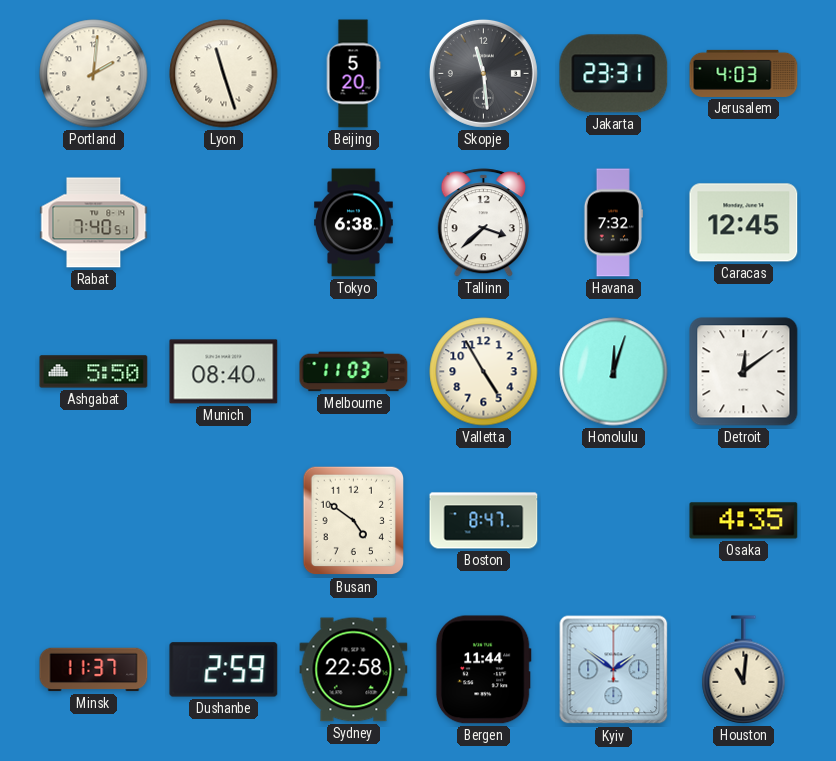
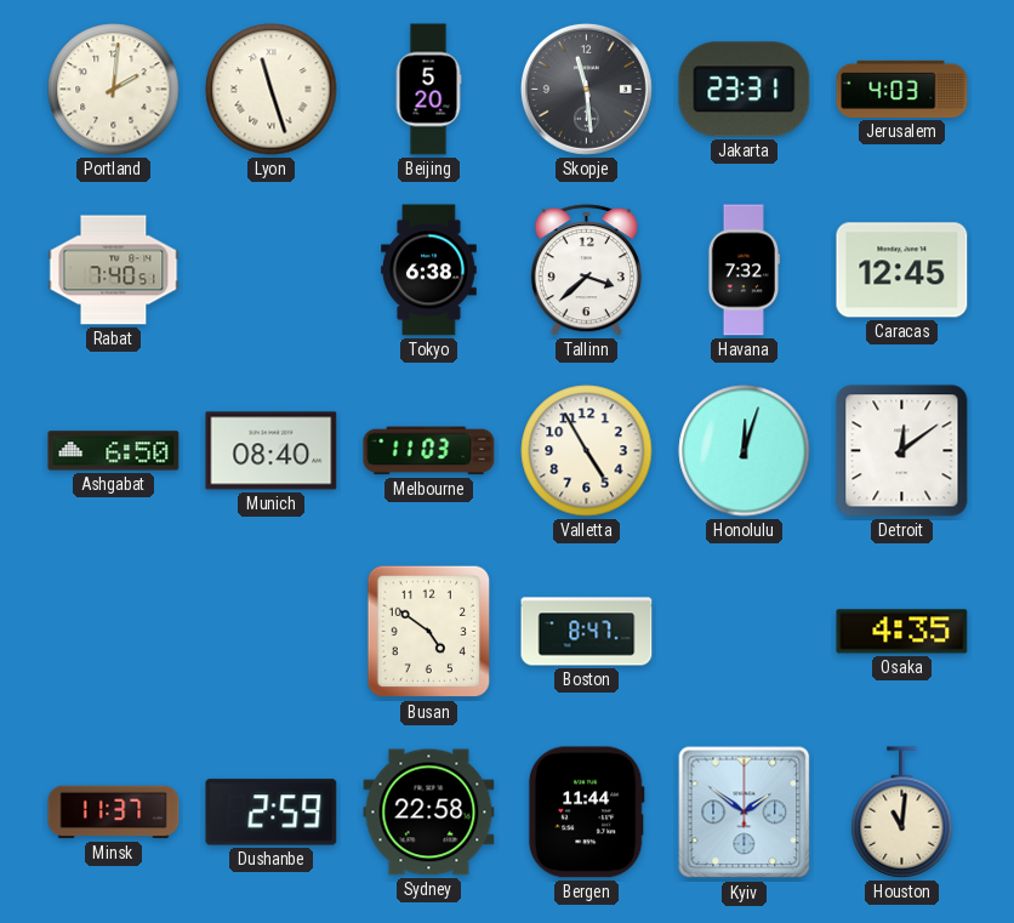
Ashgabat: 5:50 -> 6:50 (114, 451)
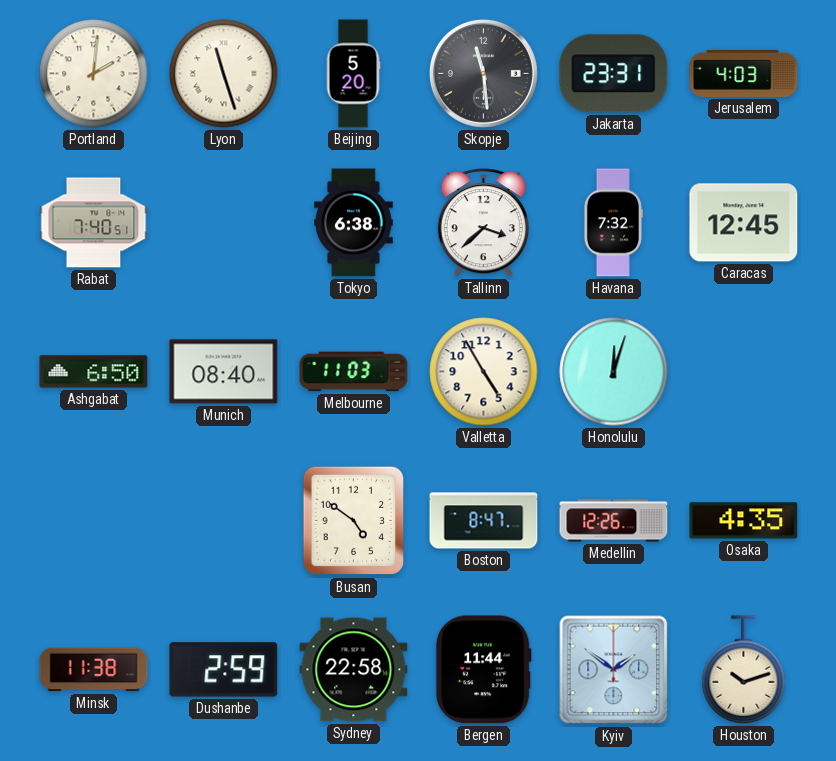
Detroit: 12:09 -> none (902, 451)
Medellin: none -> 12:26 (614, 521)
Minsk: 11:37 -> 11:38 (94, 670)
Houston: 11:01 -> 10:12 (744, 670)
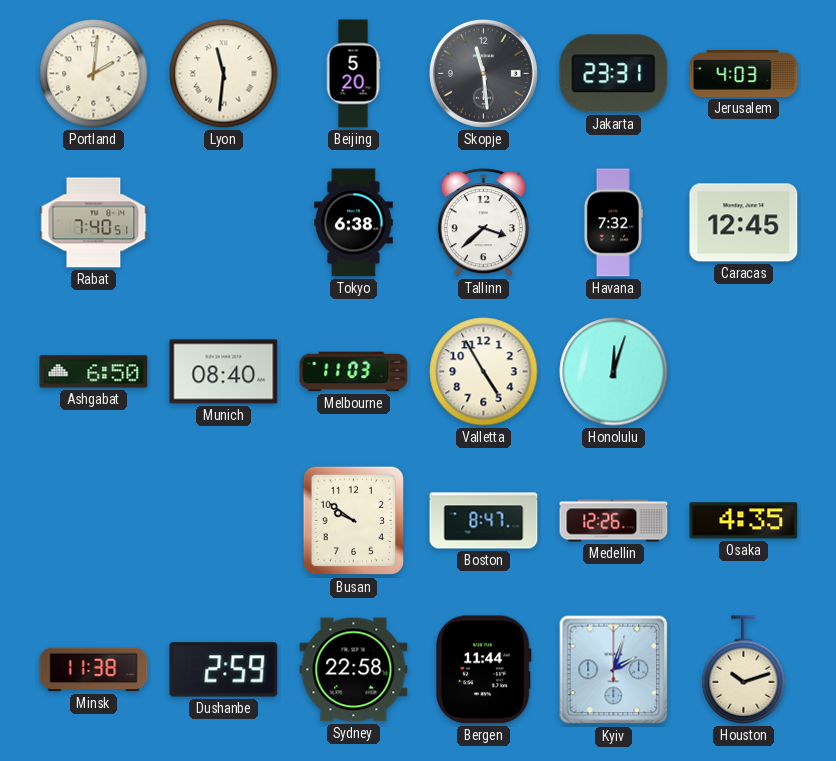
Lyon: 11:27 -> 11:31 (224, 74)
Busan: 4:51 -> 9:51 (354, 521)
Kyiv: 1:51 -> 2:03 (614, 670)
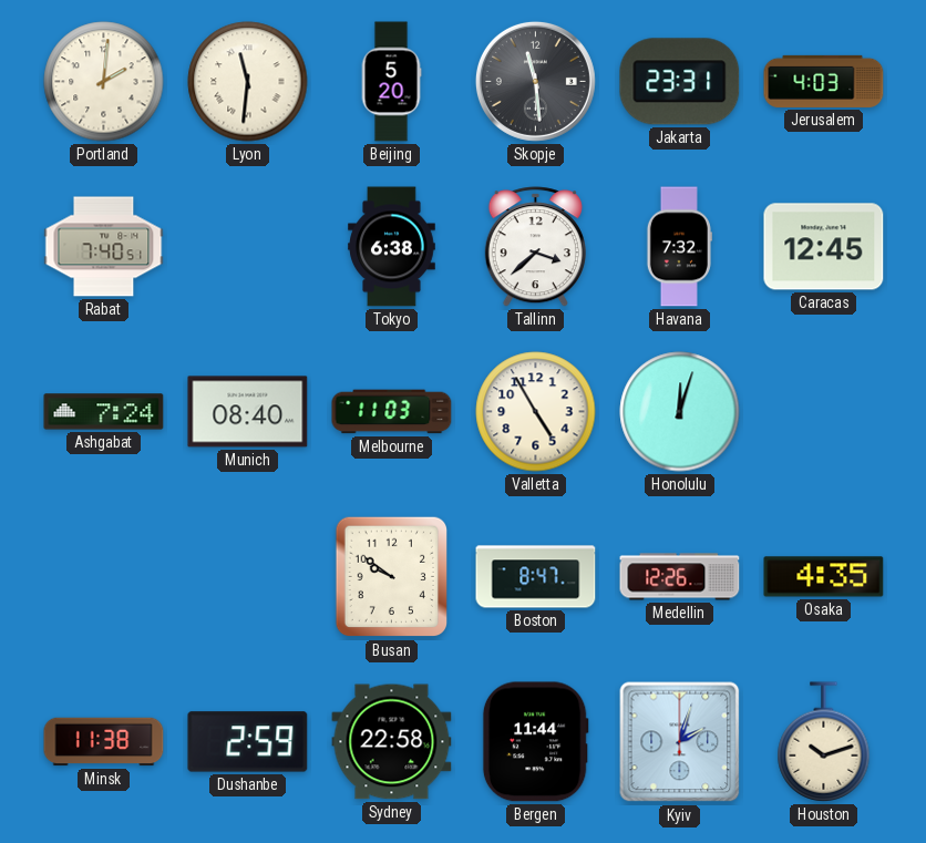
Ashgabat: 6:50 -> 7:24 (104, 412)
